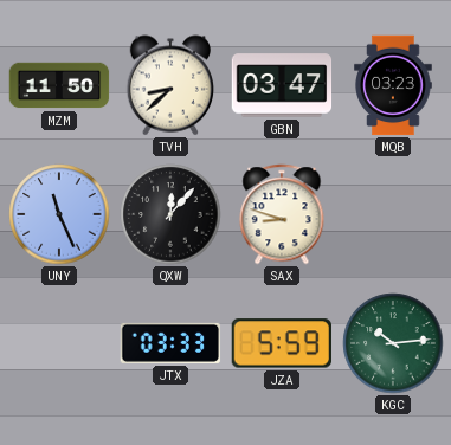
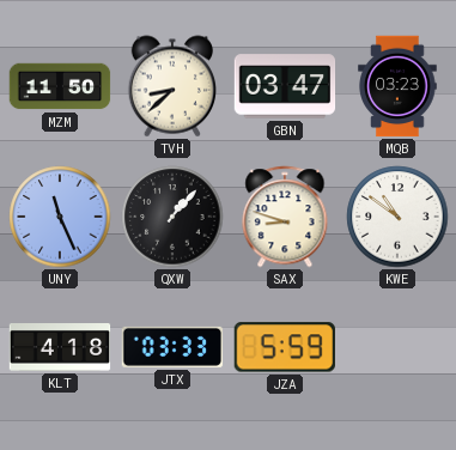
QXW: 12:07 -> 1:07 (172, 217)
KWE: none -> 10:51 (397, 217)
KLT: none -> 4:18 (60, 348)
KGC: 10:14 -> none (393, 343)
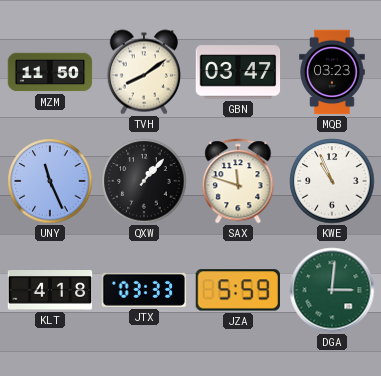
TVH: 8:38 -> 8:09 (143, 72)
SAX: 8:48 -> 11:48 (238, 181)
KWE: 10:51 -> 10:56 (332, 181)
DGA: none -> 3:01 (332, 290)
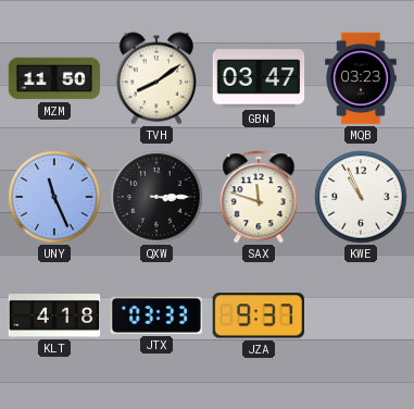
QXW: 1:07 -> 3:15 (156, 197)
JZA: 5:59 -> 9:37 (259, 315)
DGA: 3:01 -> none (332, 290)
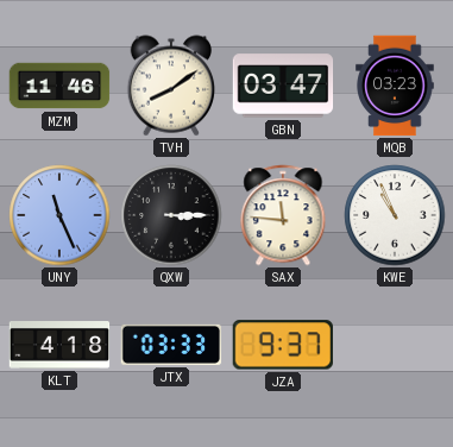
MZM: 11:50 -> 11:46 (59, 86)
SAX: 11:48 -> 11:46 (283, 215)
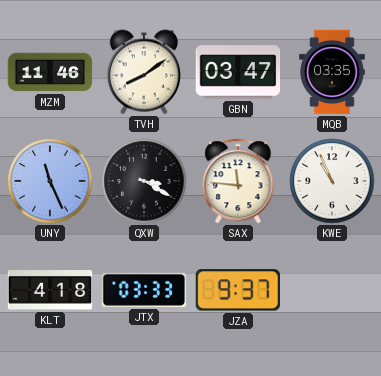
MQB: 03:23 -> 03:35 (332, 72)
QXW: 3:15 -> 3:20 (144, 181)
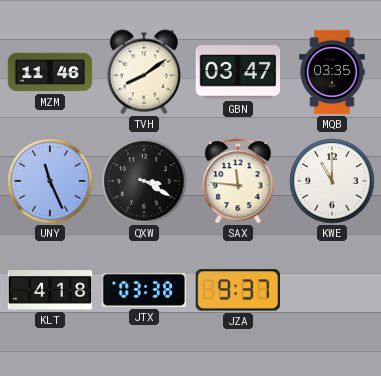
KWE: 10:56 -> 11:00 (332, 181)
JTX: 03:33 -> 03:38 (144, 290)
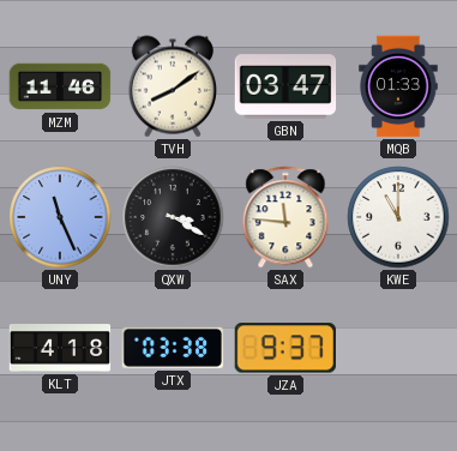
MQB: 03:35 -> 01:33 (398, 86)
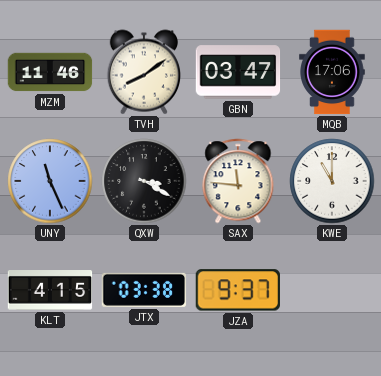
MQB: 01:33 -> 17:06 (332, 72)
KLT: 4:18 -> 4:15 (50, 291)
